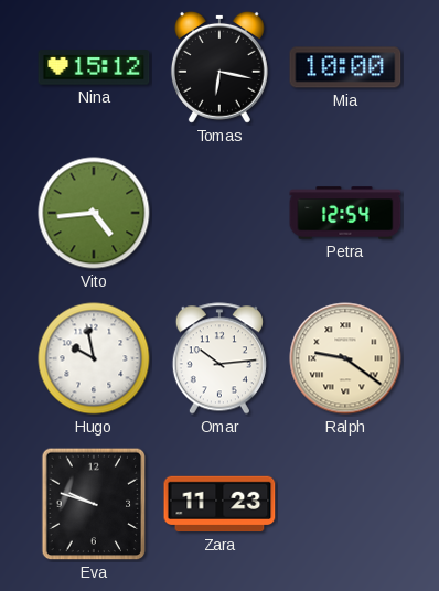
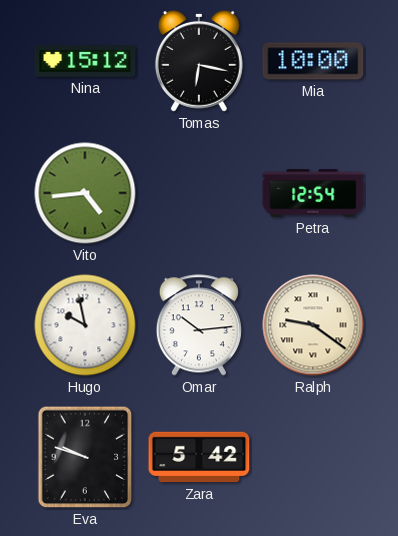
Zara: 11:23 -> 5:42 (199, 457)
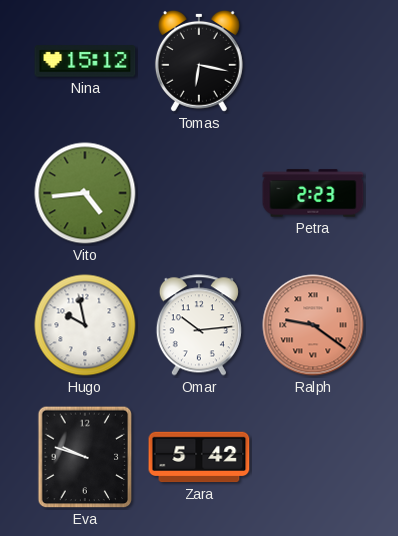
Mia: 10:00 -> none (313, 61)
Petra: 12:54 -> 2:23 (313, 193)
Ralph dial: cream -> salmon (313, 325)
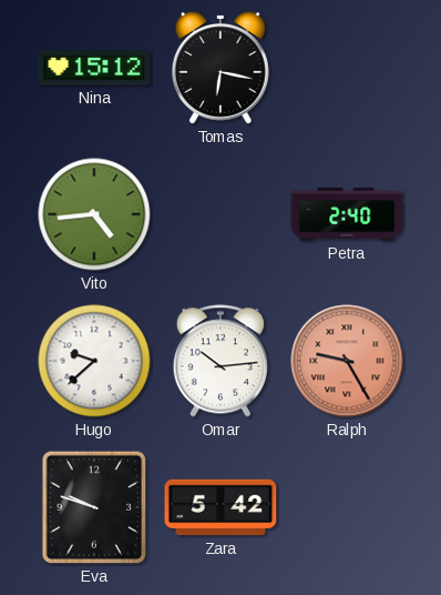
Petra: 2:23 -> 2:40 (347, 214)
Hugo: 9:58 -> 9:38 (94, 361)
Ralph: 9:21 -> 9:25 (347, 361)
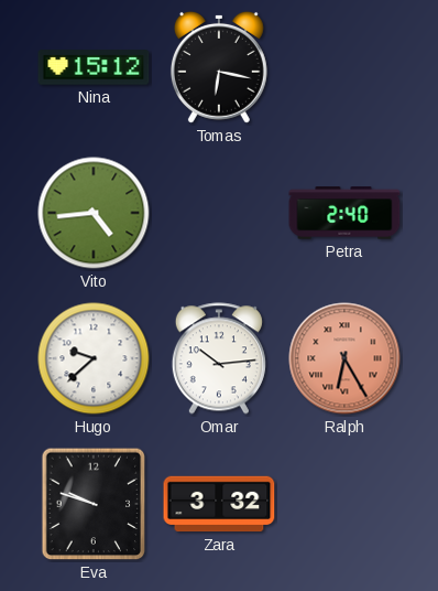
Ralph: 9:25 -> 6:25 (344, 358)
Zara: 5:42 -> 3:32 (219, 504)
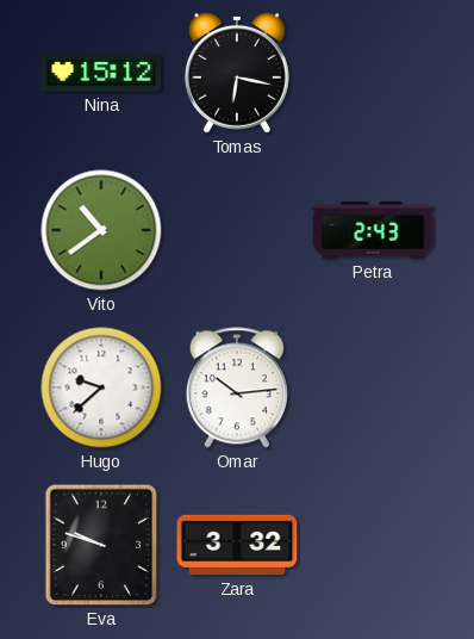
Vito: 4:44 -> 10:39 (101, 230)
Petra: 2:40 -> 2:43 (373, 230)
Ralph: 6:25 -> none (344, 358)
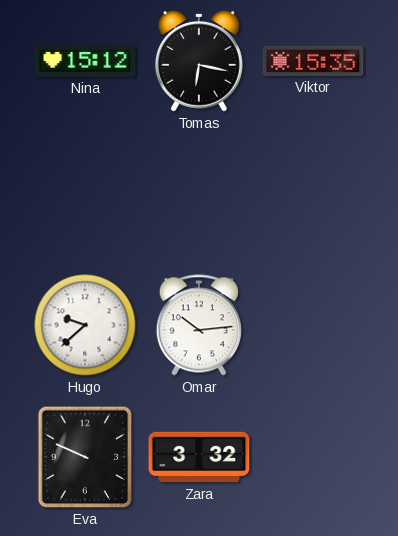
Viktor: none -> 15:35 (313, 61)
Vito: 10:39 -> none (101, 230)
Petra: 2:43 -> none (373, 230)
Eva: 9:48 -> 9:49 (85, 457)
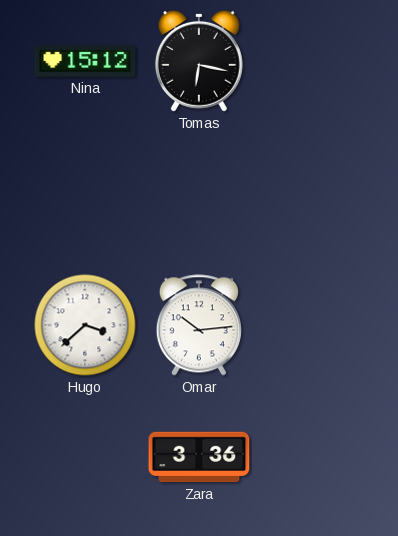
Viktor: 15:35 -> none (313, 61)
Hugo: 9:38 -> 3:38 (85, 325)
Eva: 9:49 -> none (85, 457)
Zara: 3:32 -> 3:36 (199, 457)
